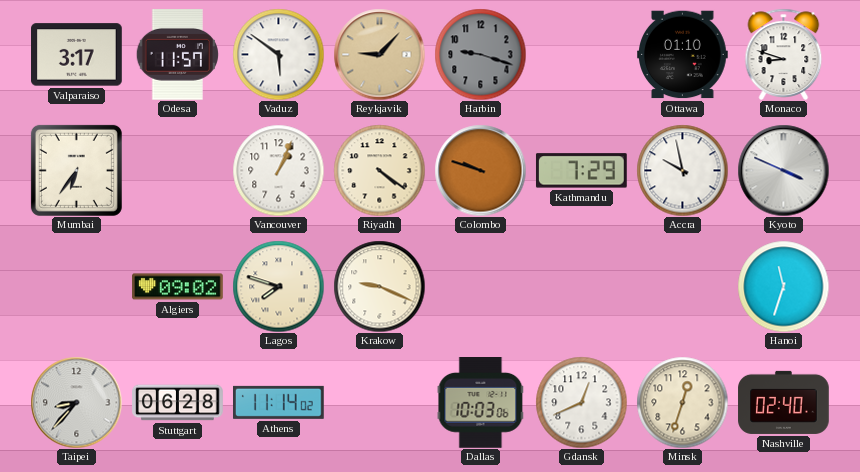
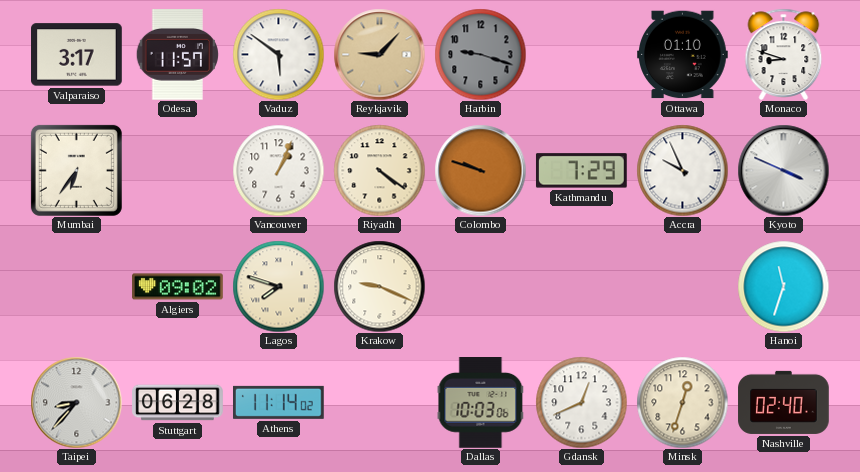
Accra: 9:58 -> 9:56 (682, 170)
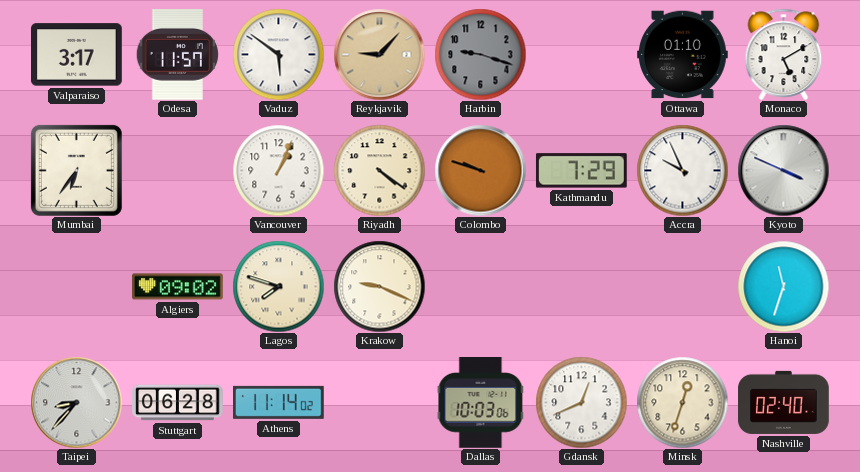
Monaco: 8:48 -> 5:10 (784, 54)
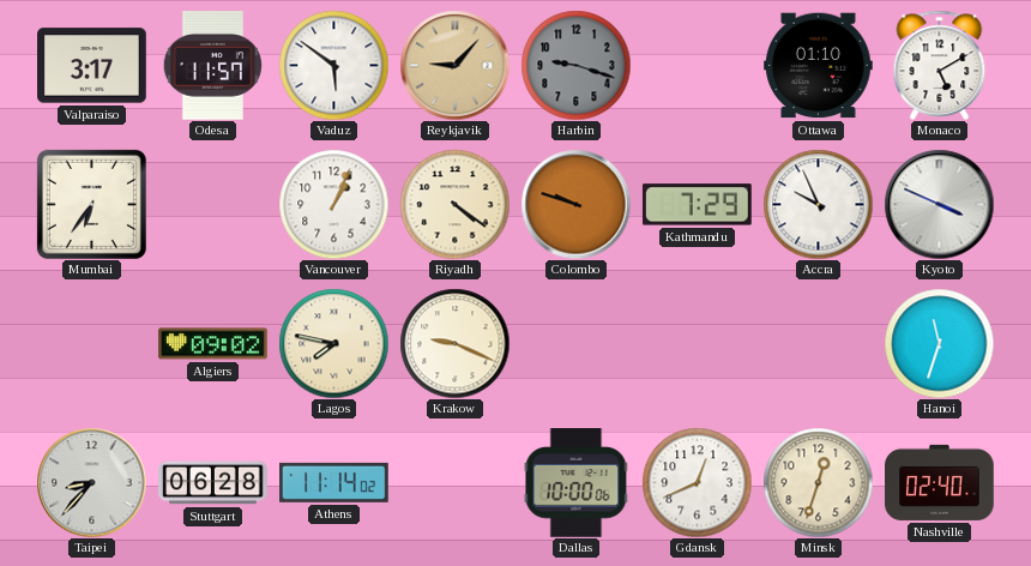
Lagos: 7:48 -> 7:47 (333, 343)
Dallas: 10:03 -> 10:00 (577, 483)
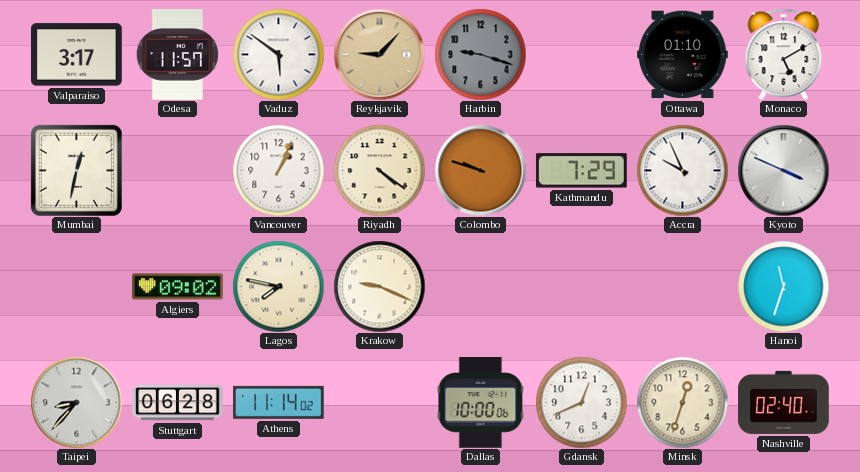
Mumbai: 6:36 -> 12:32 (76, 170)
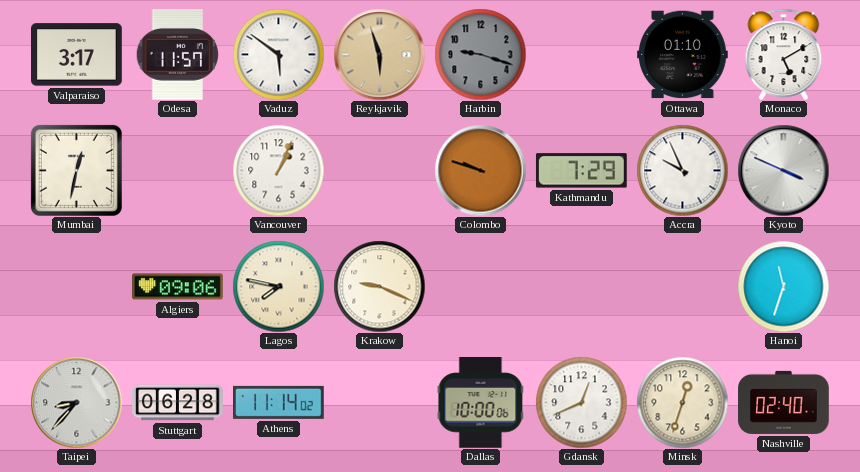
Reykjavik: 9:07 -> 5:57 (379, 54)
Riyadh: 4:21 -> none (379, 170)
Algiers: 09:02 -> 09:06 (178, 287)
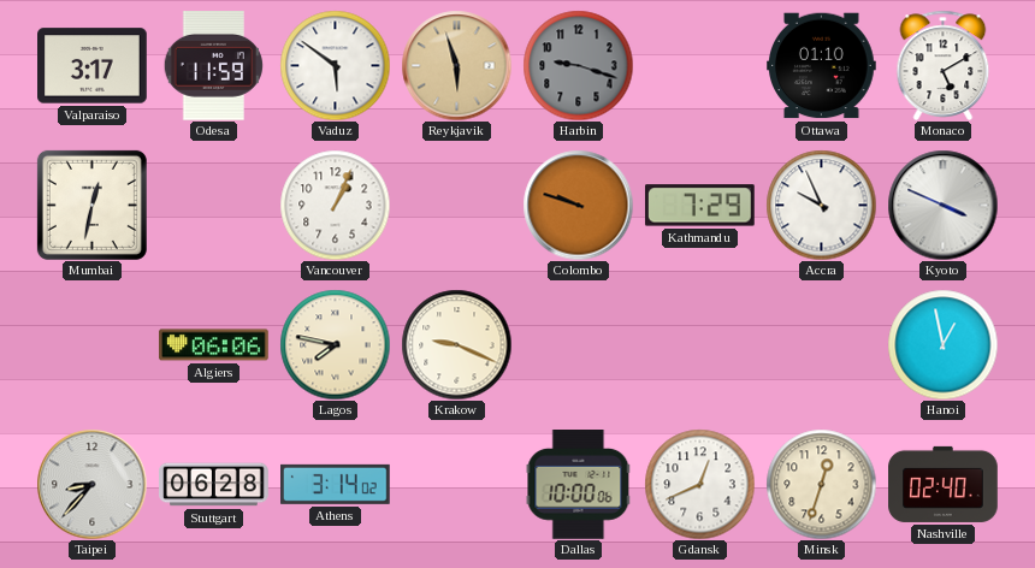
Odesa: 11:57 -> 11:59 (213, 66)
Algiers: 09:06 -> 06:06 (214, 345)
Hanoi: 11:33 -> 12:58 (942, 344)
Athens: 11:14 -> 3:14 (336, 484)
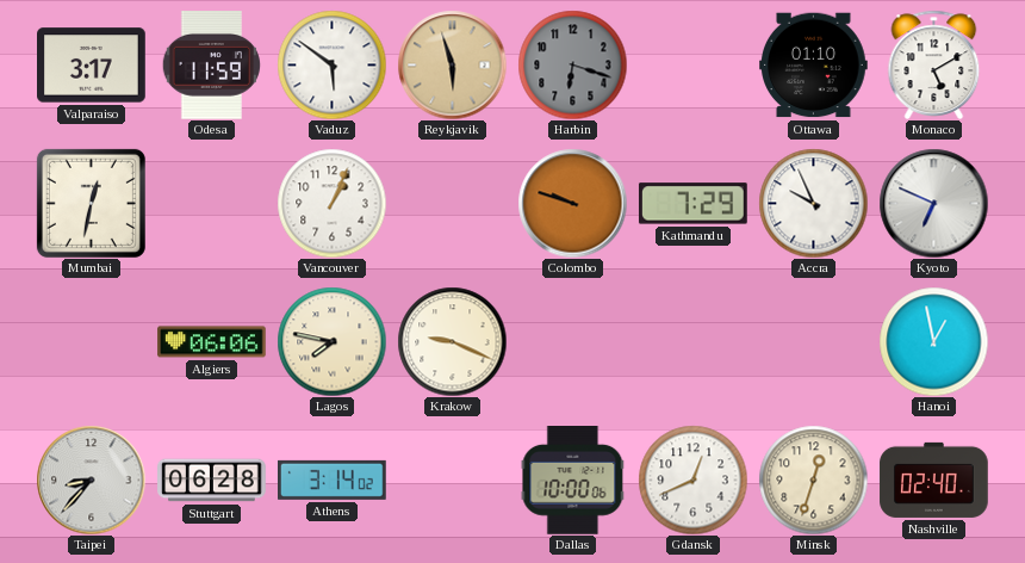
Harbin: 9:18 -> 6:18 (572, 64)
Kyoto: 3:49 -> 6:49 (933, 203)
